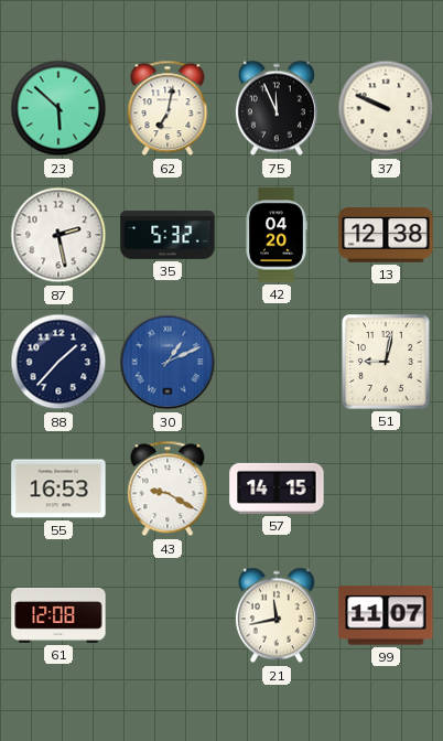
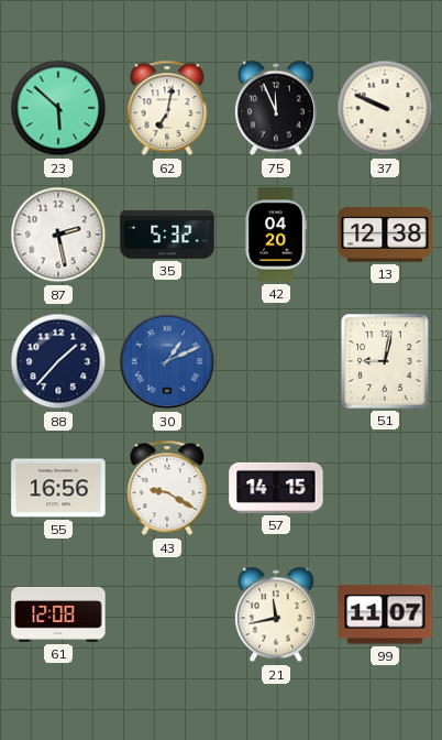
55: 16:53 -> 16:56 (58, 488)
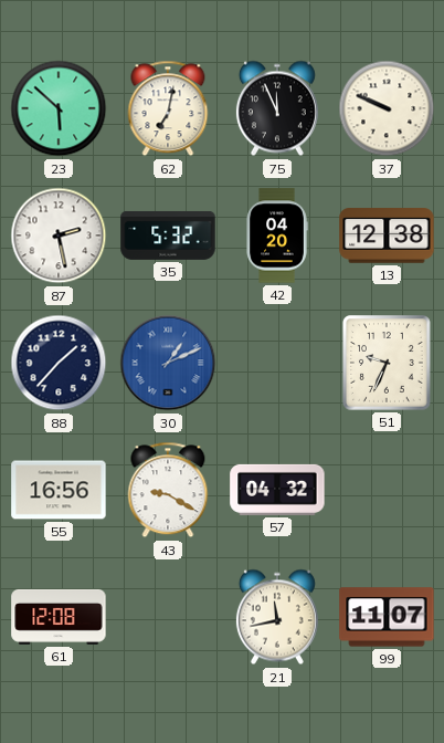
51: 9:02 -> 9:34 (388, 364)
57: 14:15 -> 04:32 (277, 490)
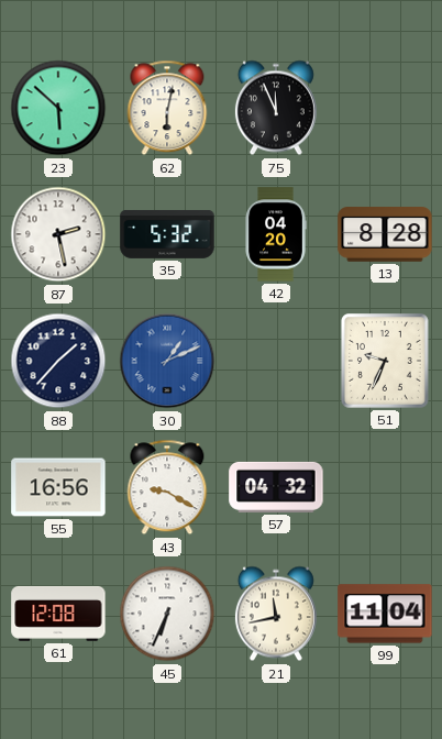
62: 7:02 -> 6:02 (167, 108)
37: 9:49 -> none (387, 108)
13: 12:38 -> 8:28 (385, 234)
45: none -> 6:34 (167, 614)
99: 11:07 -> 11:04 (385, 614)
